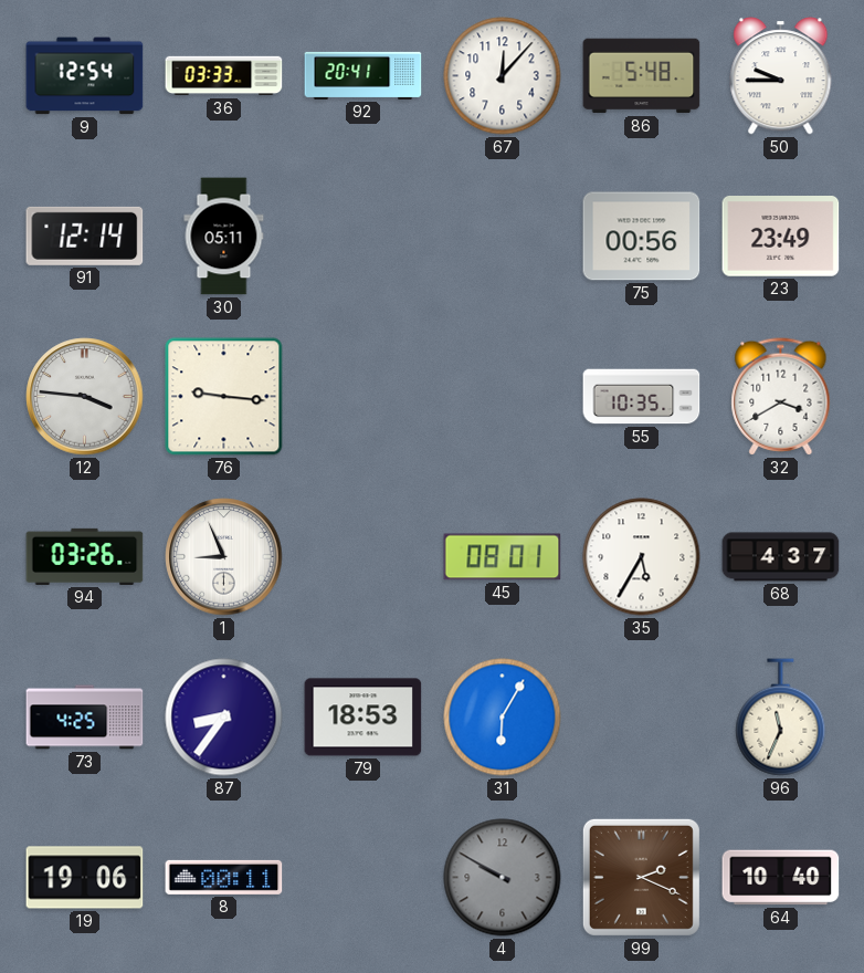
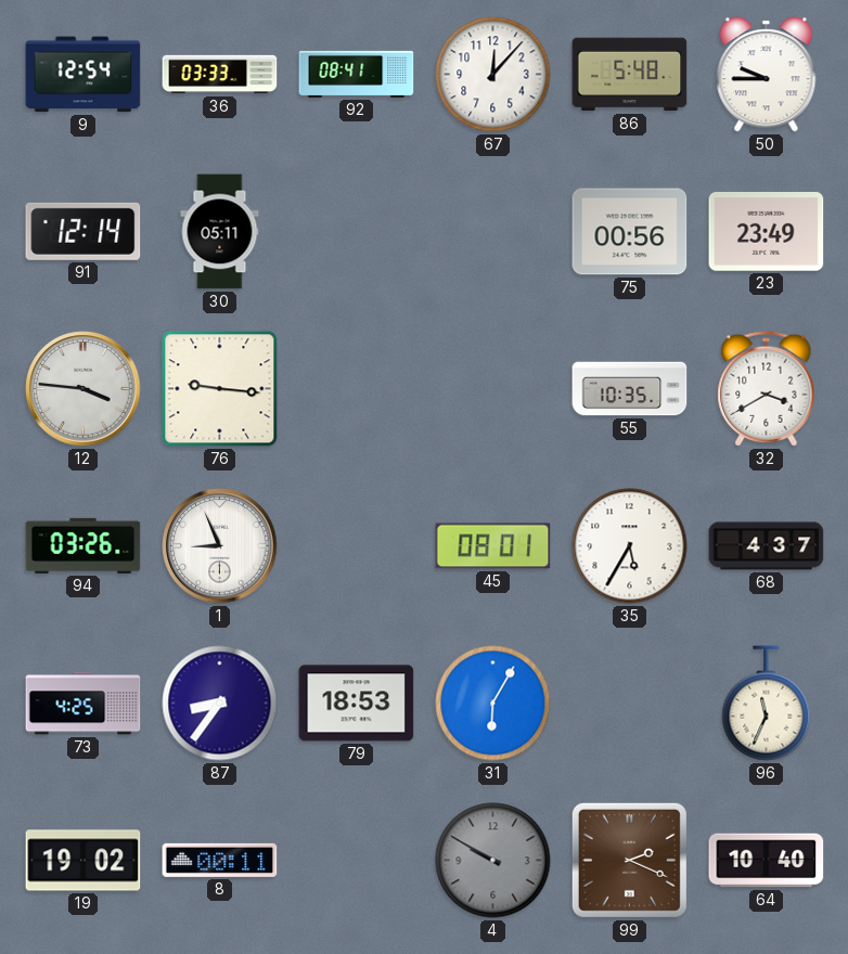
92: 20:41 -> 08:41 (357, 74)
19: 19:06 -> 19:02 (83, 861)
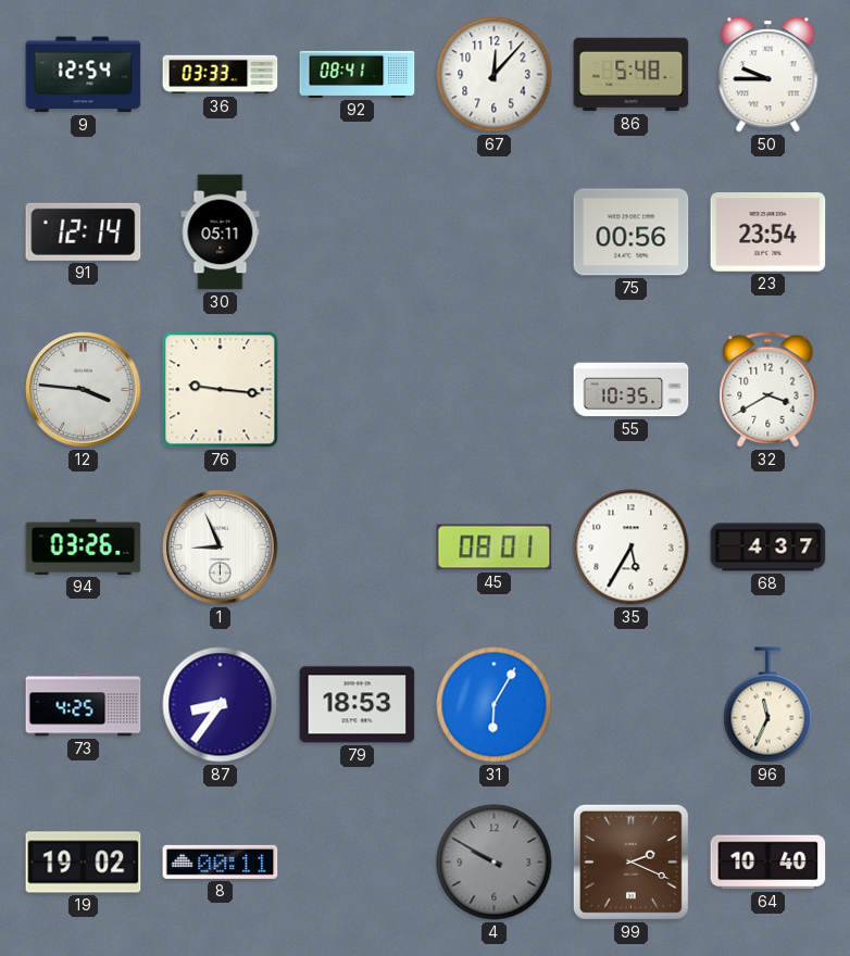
23: 23:49 -> 23:54 (768, 232)
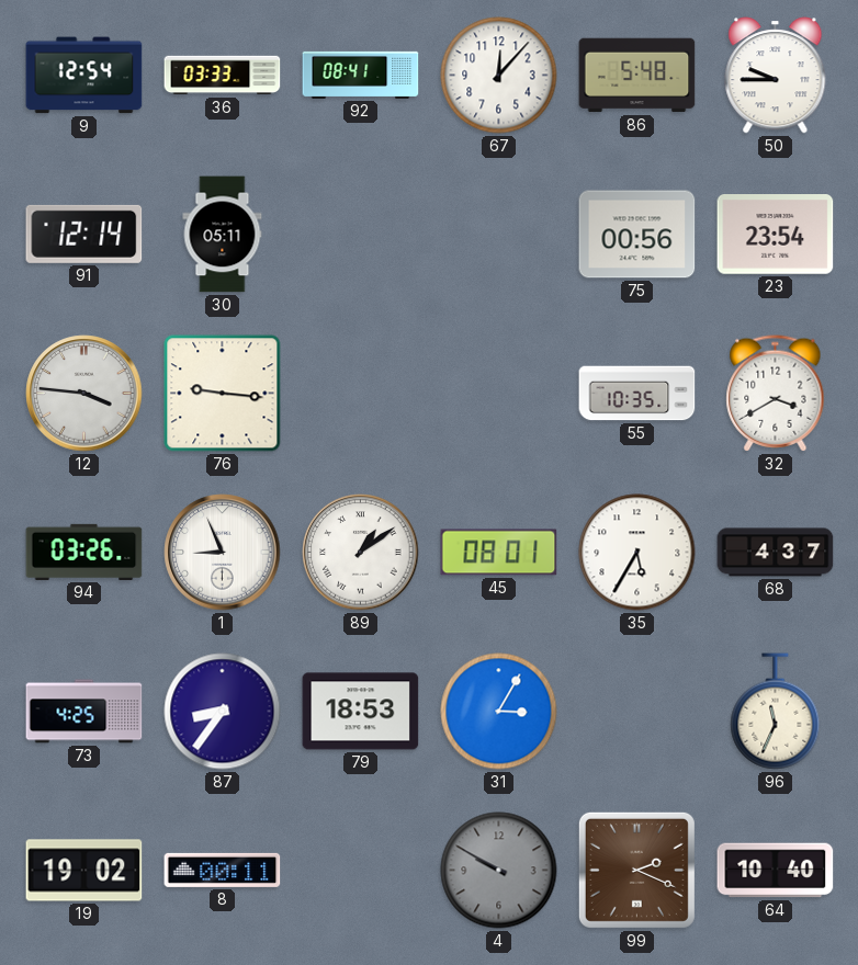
89: none -> 1:09 (361, 553)
31: 6:05 -> 3:05 (499, 712)
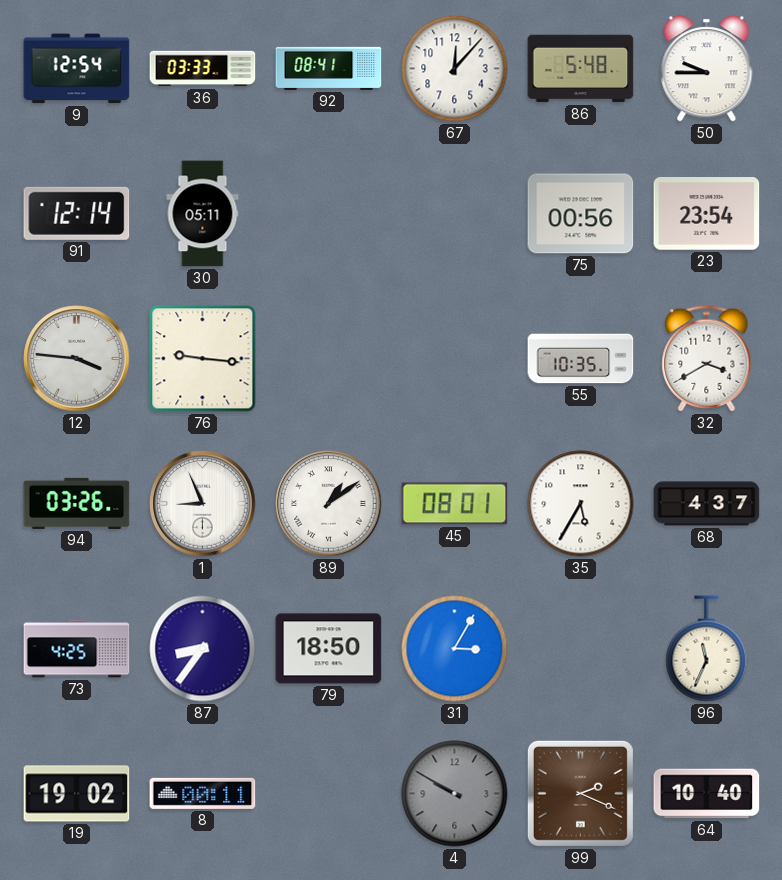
79: 18:53 -> 18:50 (329, 649)
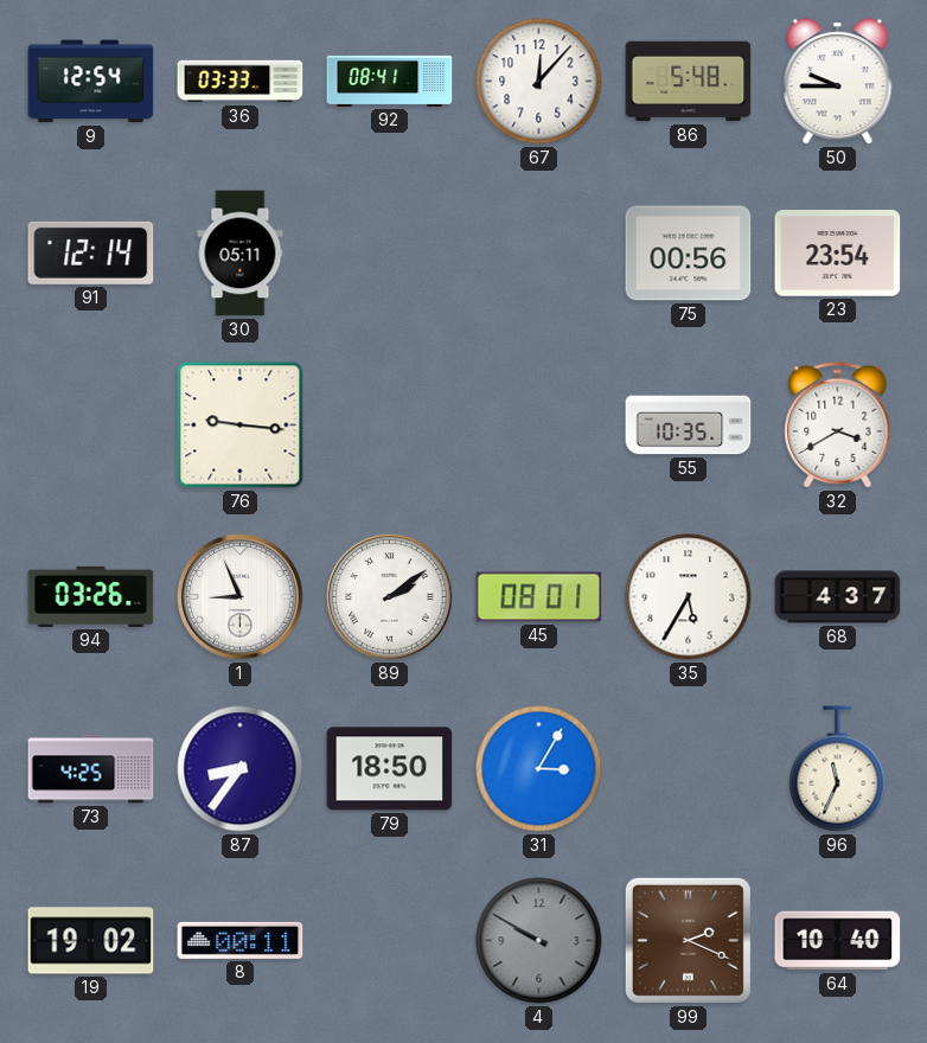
12: 3:46 -> none (77, 359)
89: 1:09 -> 2:09 (390, 597)
